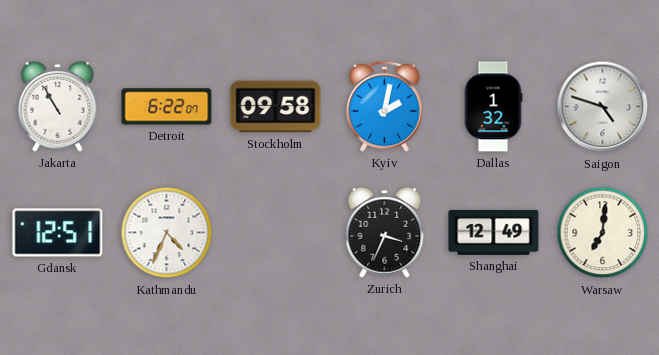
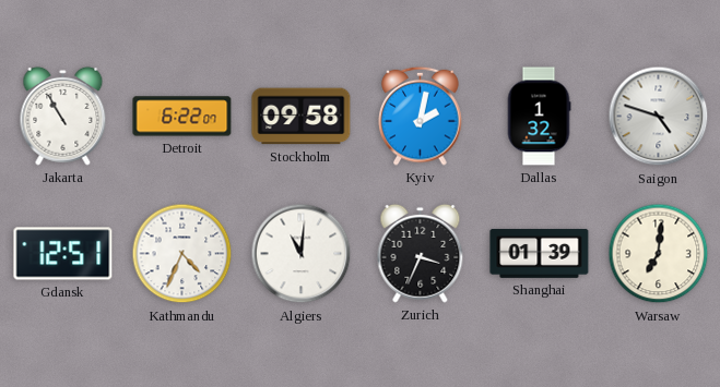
Algiers: none -> 11:01 (302, 254)
Shanghai: 12:49 -> 01:39 (540, 253)
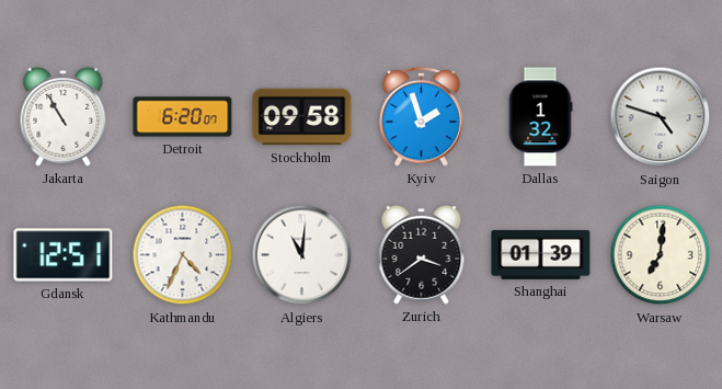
Detroit: 6:22 -> 6:20 (183, 117)
Kyiv: 2:02 -> 1:57 (422, 116)
Zurich: 3:34 -> 3:39 (422, 254)
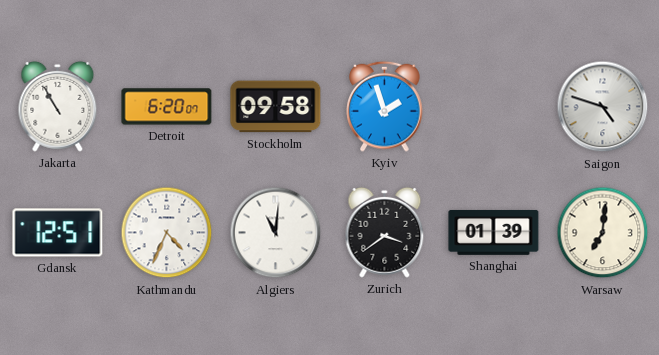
Dallas: 1:32 -> none (540, 117)
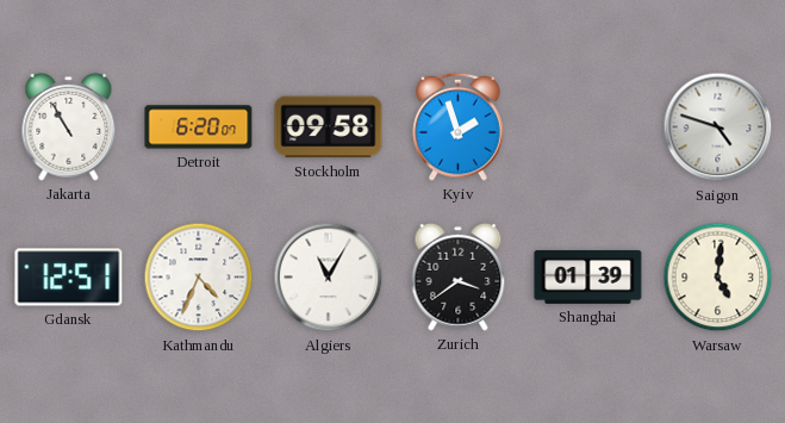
Algiers: 11:01 -> 11:05 (329, 278)
Warsaw: 7:01 -> 5:01 (718, 278)
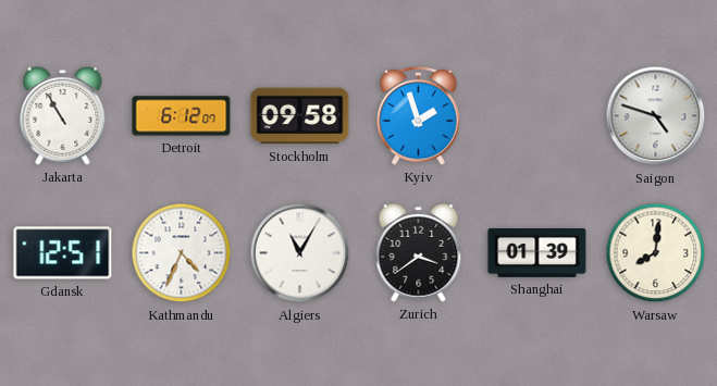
Detroit: 6:20 -> 6:12 (182, 116)
Warsaw: 5:01 -> 8:01 (656, 253)
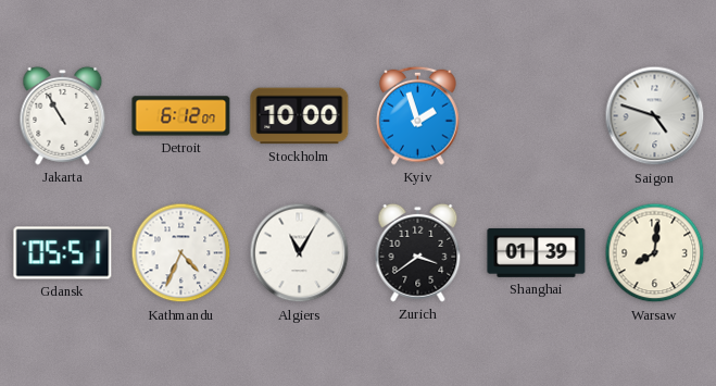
Stockholm: 09:58 -> 10:00 (300, 116)
Gdansk: 12:51 -> 05:51 (63, 253)
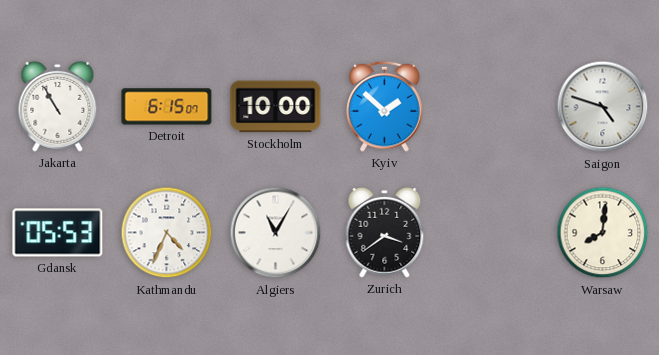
Detroit: 6:12 -> 6:15 (167, 107)
Kyiv: 1:57 -> 1:52 (385, 106)
Gdansk: 05:51 -> 05:53 (58, 233)
Shanghai: 01:39 -> none (537, 252)
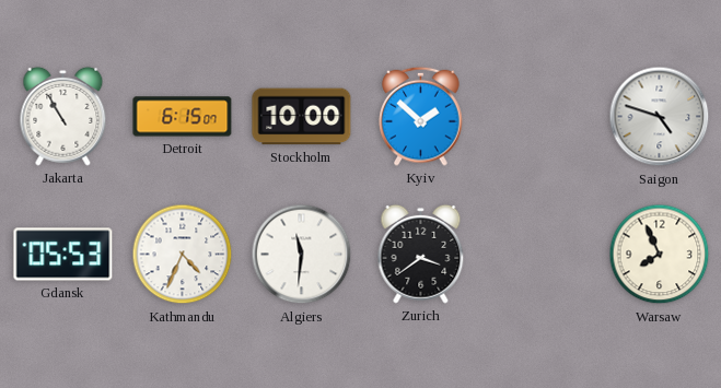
Algiers: 11:05 -> 11:31 (302, 255)
Warsaw: 8:01 -> 7:56 (660, 255)
